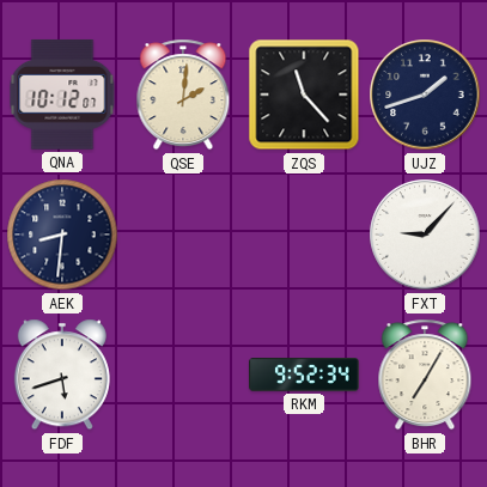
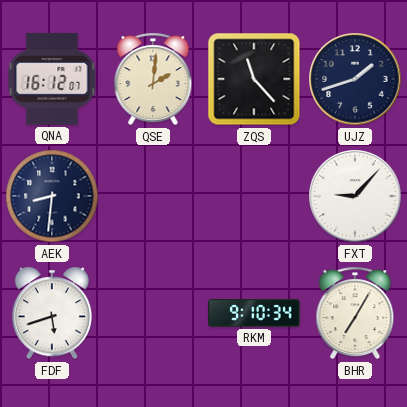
QNA: 10:12 -> 16:12 (52, 79)
RKM: 9:52 -> 9:10 (254, 314)
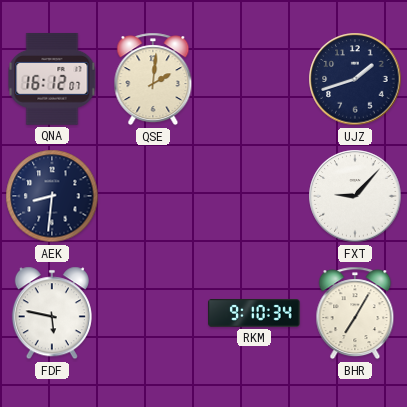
ZQS: 11:23 -> none (254, 79)
FDF: 5:42 -> 5:47 (52, 313)
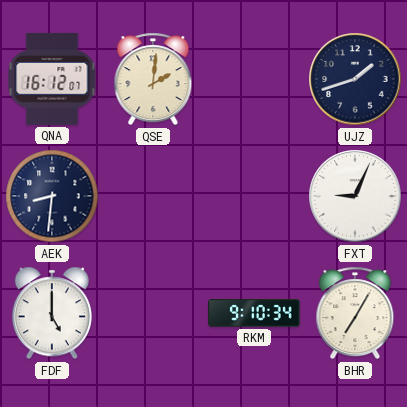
FXT: 9:07 -> 9:04 (355, 196)
FDF: 5:47 -> 5:00 (52, 313)
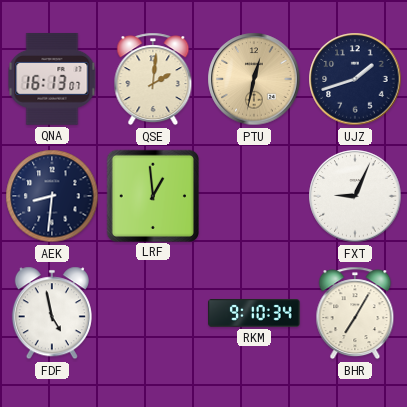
QNA: 16:12 -> 16:13 (52, 79)
PTU: none -> 12:32 (254, 79)
LRF: none -> 12:59 (152, 195)
FDF: 5:00 -> 4:58 (52, 313)
